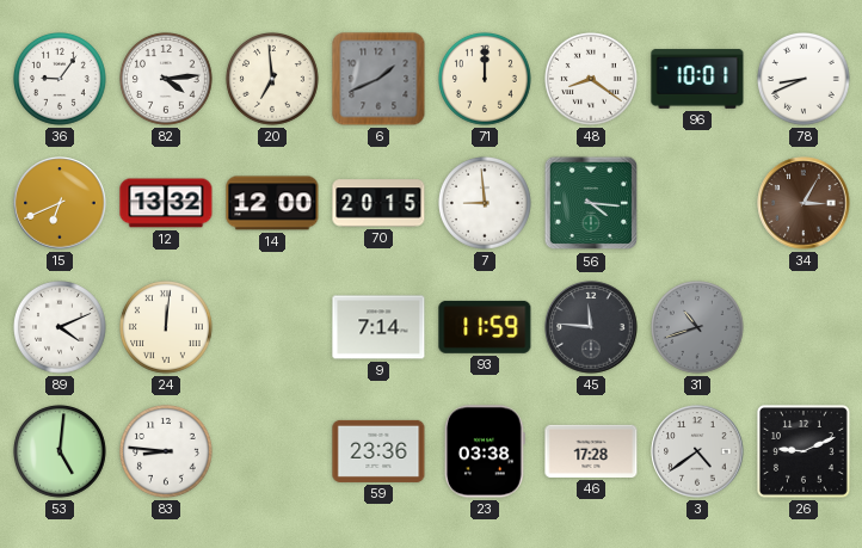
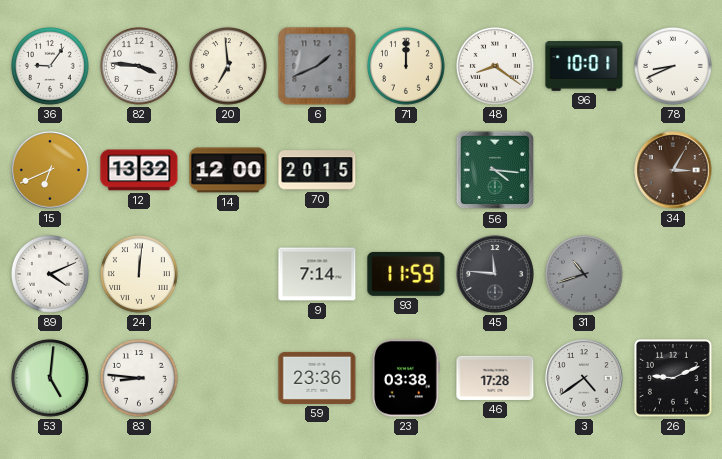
82: 4:14 -> 3:46 (140, 67)
7: 8:59 -> none (486, 204)
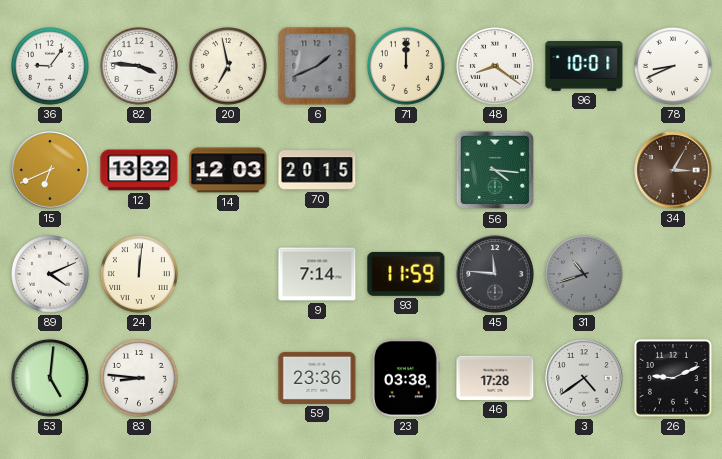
20: 6:59 -> 6:58 (229, 67)
14: 12:00 -> 12:03 (228, 170)
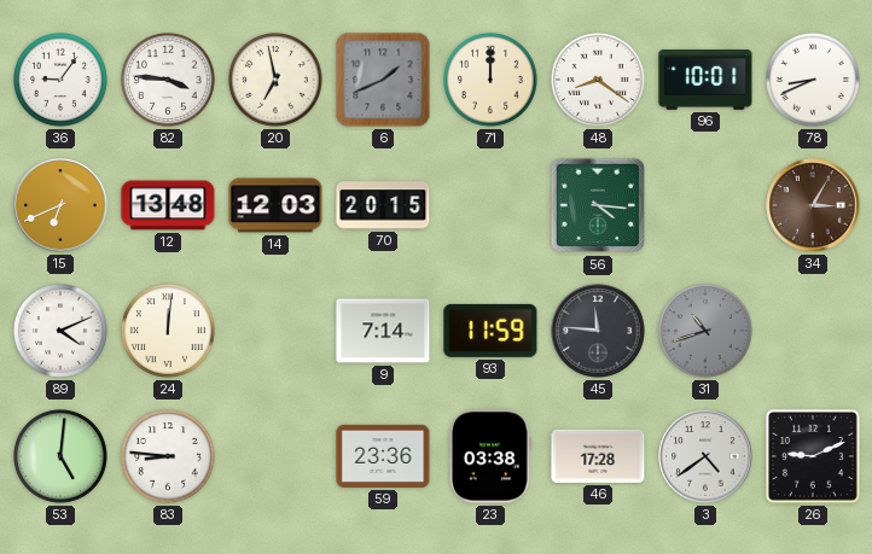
12: 13:32 -> 13:48 (168, 205)
